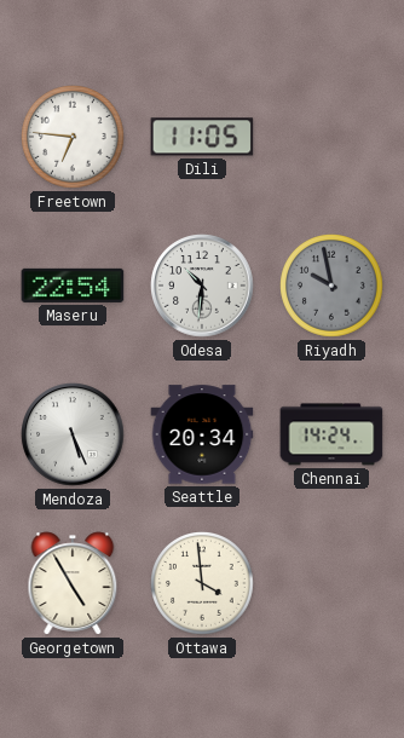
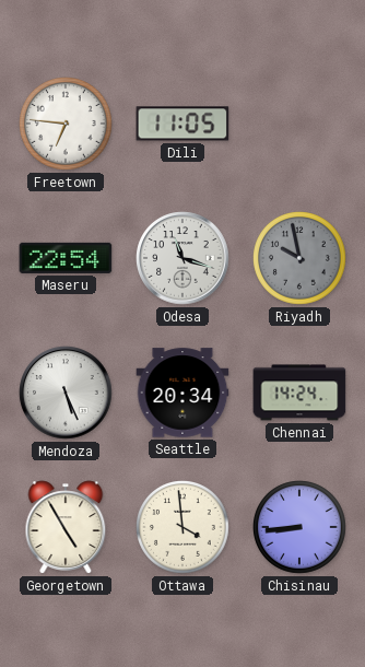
Odesa: 10:31 -> 11:18 (182, 258)
Chisinau: none -> 8:44 (301, 528)
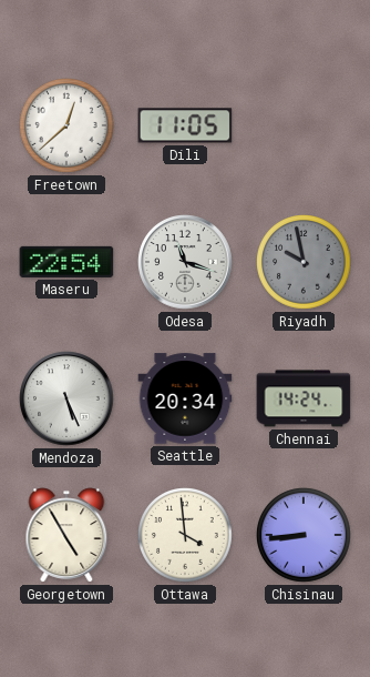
Freetown: 6:46 -> 12:38 (68, 127)
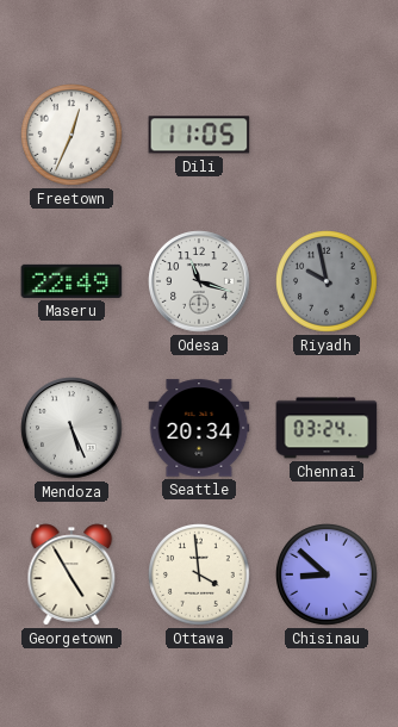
Freetown: 12:38 -> 12:34 (73, 136)
Maseru: 22:54 -> 22:49 (71, 281)
Chennai: 14:24 -> 03:24 (327, 428)
Chisinau: 8:44 -> 8:52 (328, 576)
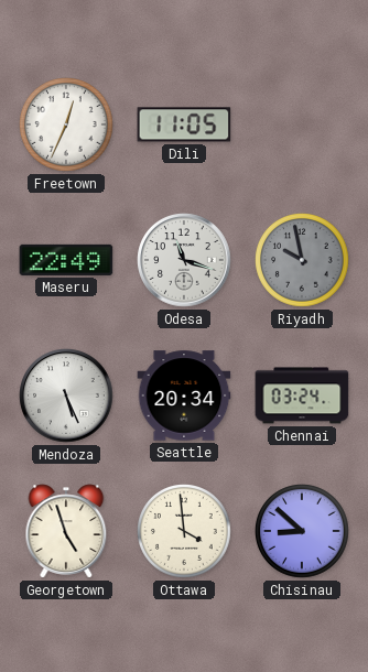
Georgetown: 4:55 -> 4:57 (66, 531)
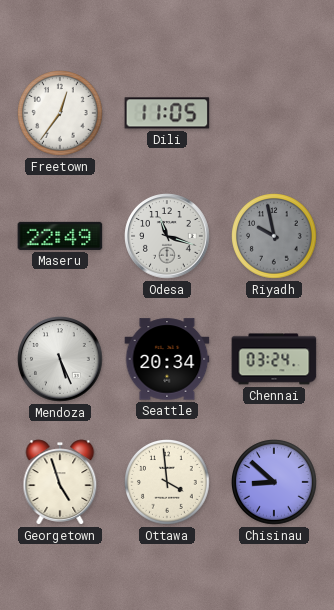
Freetown: 12:34 -> 12:36 (61, 114)
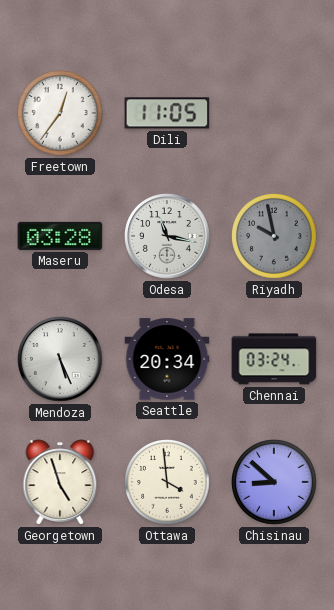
Maseru: 22:49 -> 03:28 (60, 236)
Odesa: 11:18 -> 11:17 (167, 236)
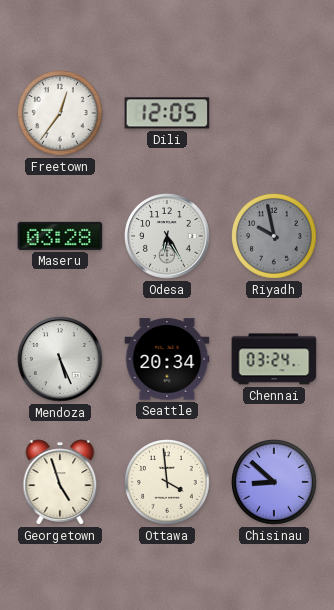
Dili: 11:05 -> 12:05 (167, 113)
Odesa: 11:17 -> 6:25 (167, 236)
